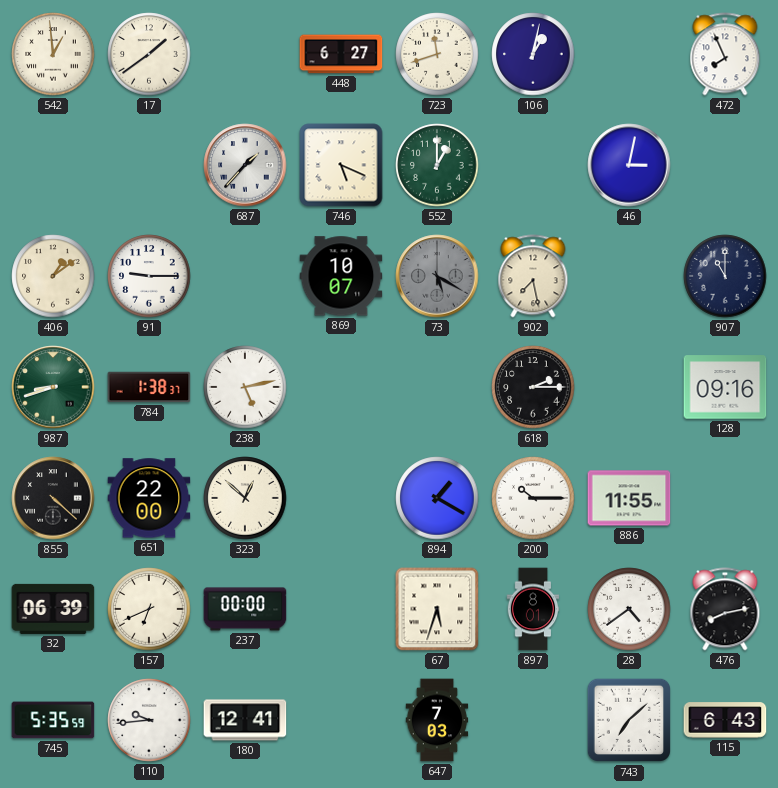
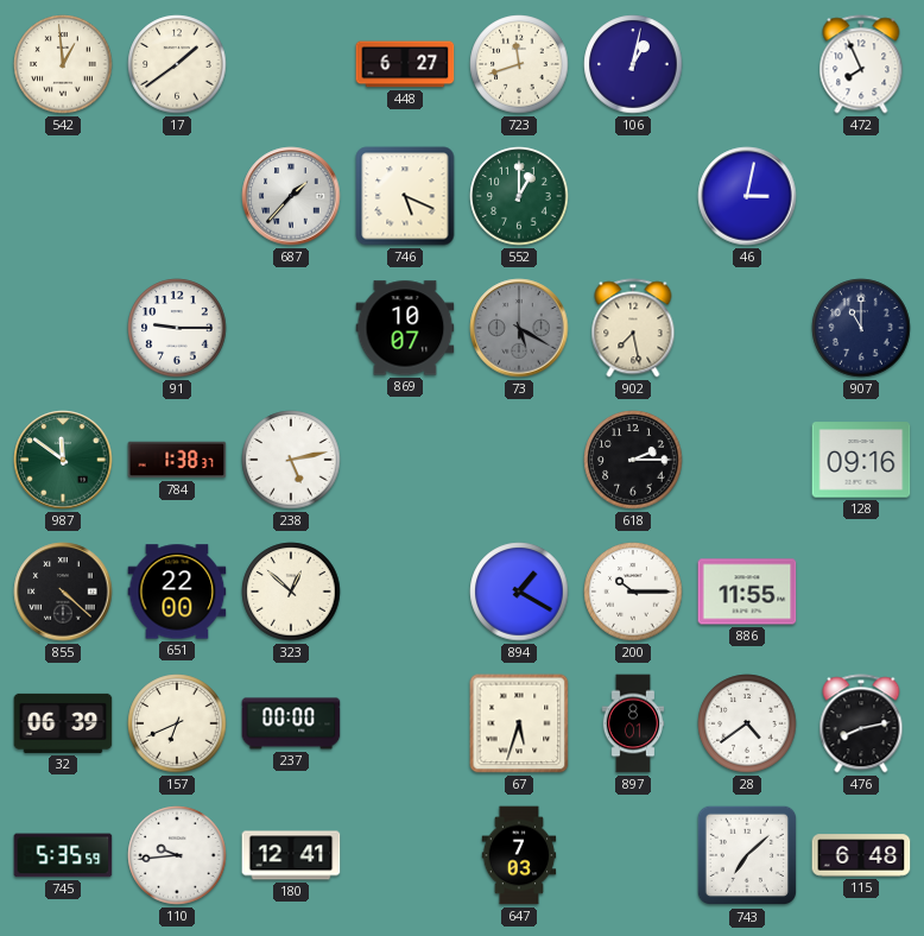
406: 1:09 -> none (53, 276)
987: 8:42 -> 11:51 (63, 460)
115: 6:43 -> 6:48 (861, 855)
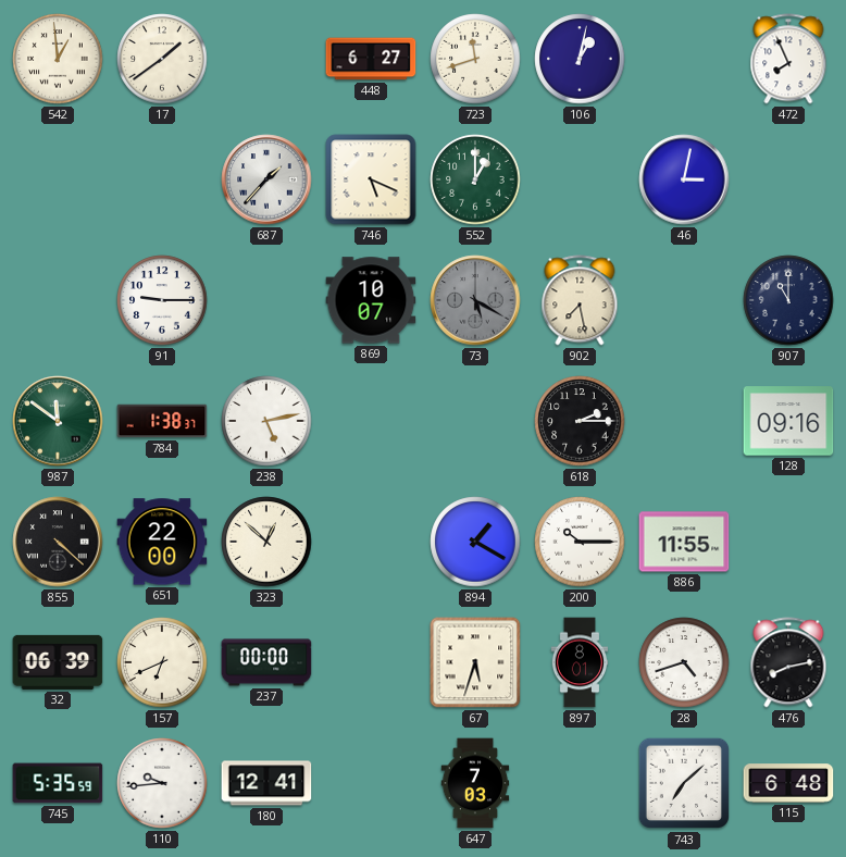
28: 4:39 -> 4:42 (684, 662)
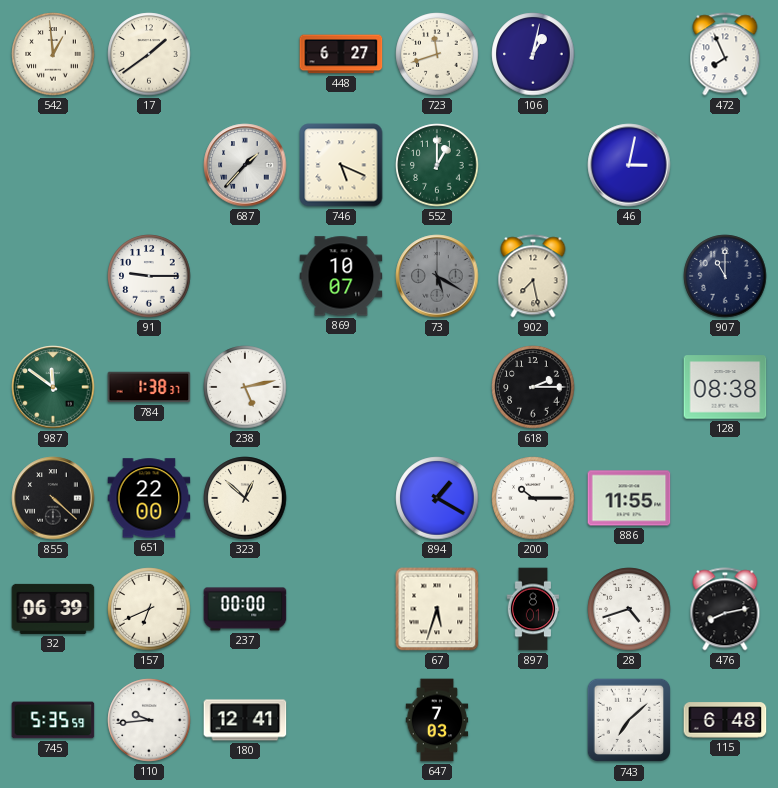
128: 09:16 -> 08:38 (725, 387)
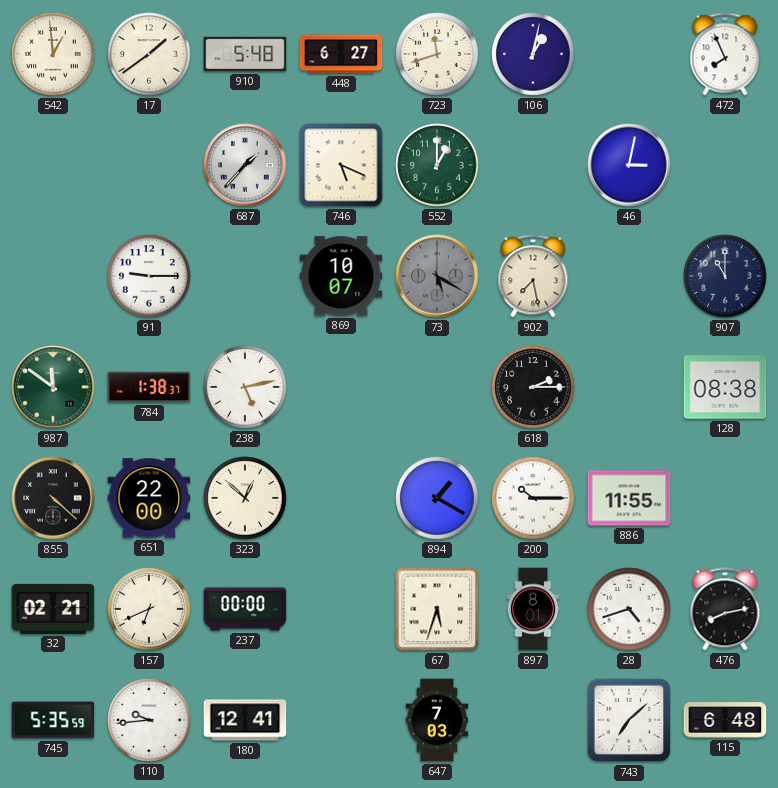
910: none -> 5:48 (245, 54)
32: 06:39 -> 02:21 (53, 609)
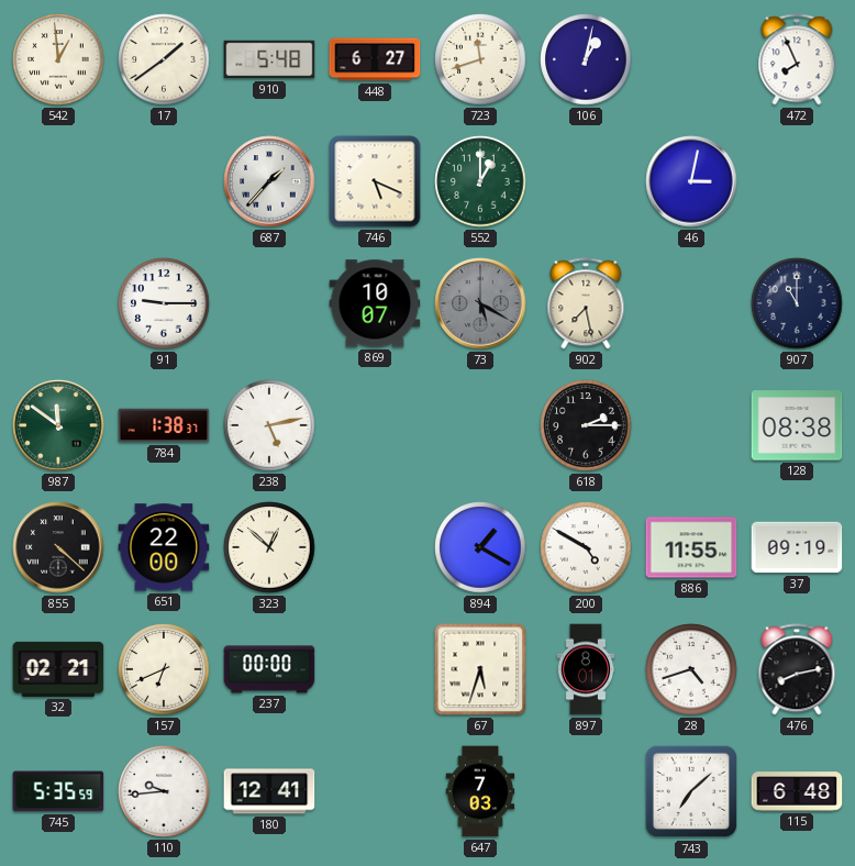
200: 10:15 -> 4:50 (586, 547)
37: none -> 09:19 (797, 547)
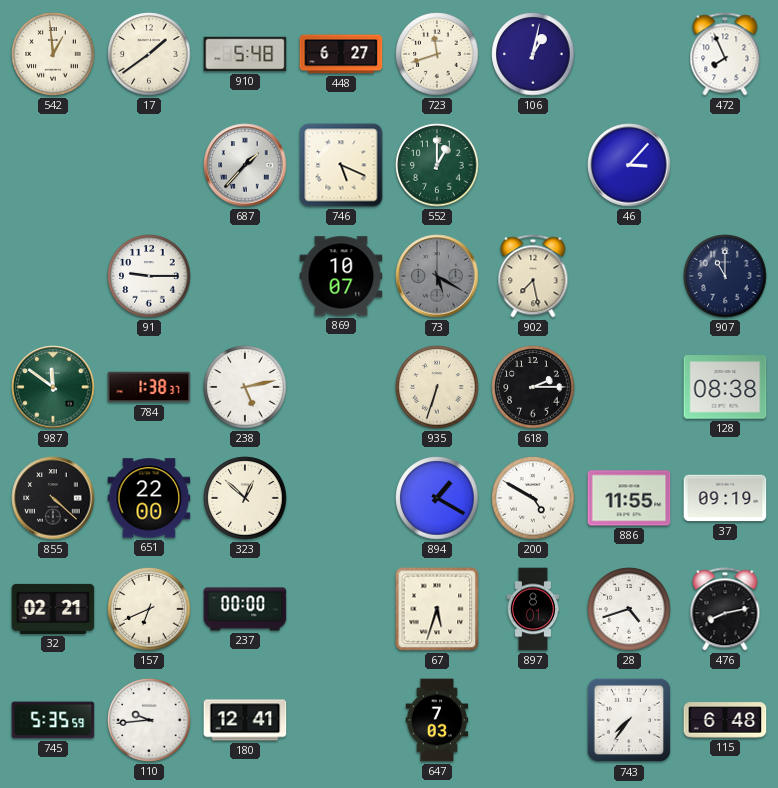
46: 3:02 -> 3:07 (629, 165)
935: none -> 6:33 (437, 387)
743: 7:08 -> 7:36 (629, 720)
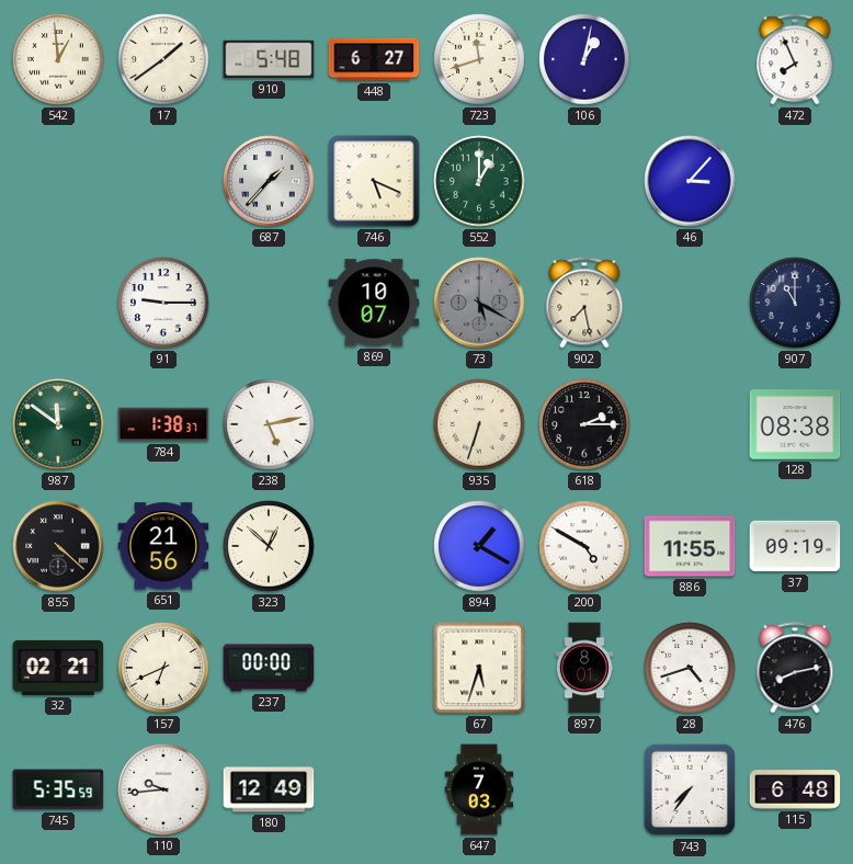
651: 22:00 -> 21:56 (163, 546)
180: 12:41 -> 12:49 (269, 789)
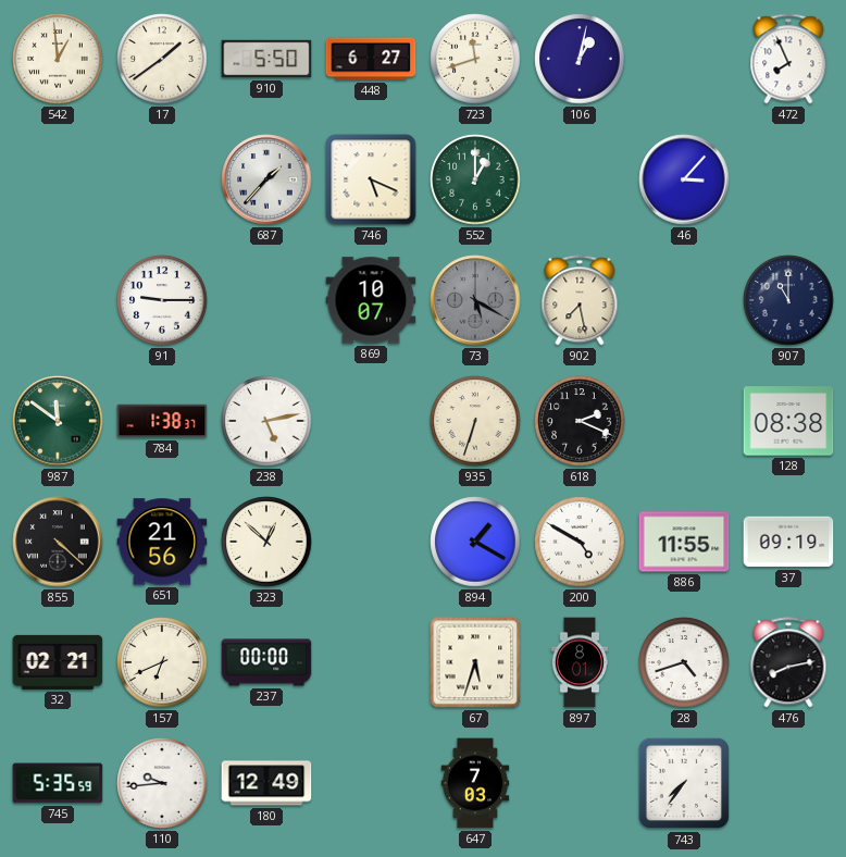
910: 5:48 -> 5:50 (266, 59)
618: 2:15 -> 2:19 (580, 421)
115: 6:48 -> none (795, 789)
